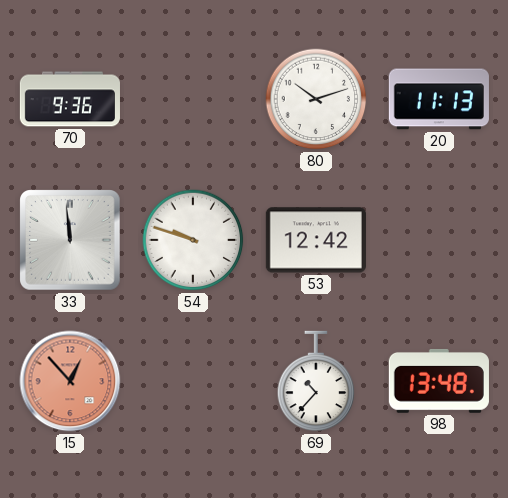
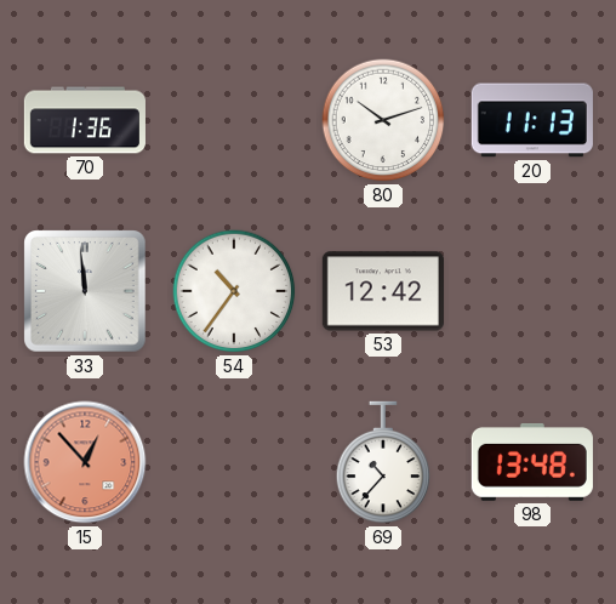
70: 9:36 -> 1:36 (85, 120)
54: 9:48 -> 10:36 (234, 291)
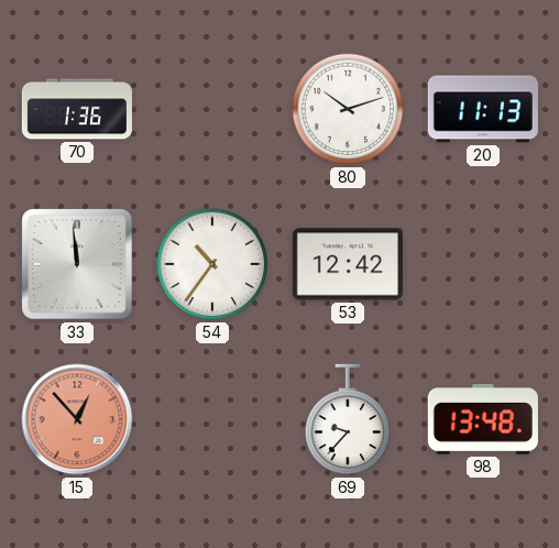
69: 10:37 -> 9:37 (348, 419)
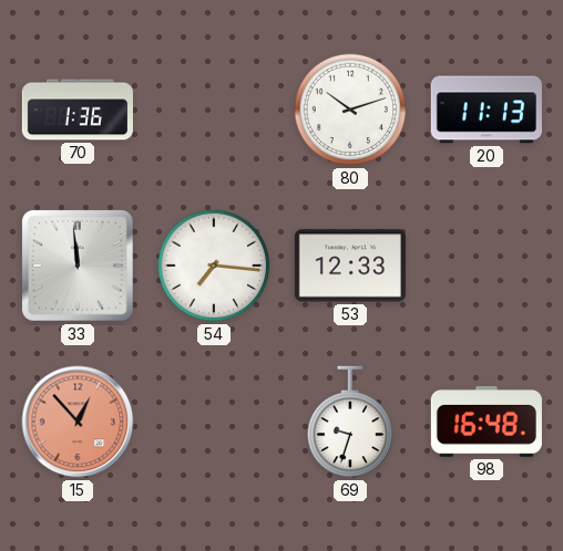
54: 10:36 -> 7:16 (214, 266)
53: 12:42 -> 12:33 (350, 266)
69: 9:37 -> 9:33 (350, 422)
98: 13:48 -> 16:48 (487, 422)
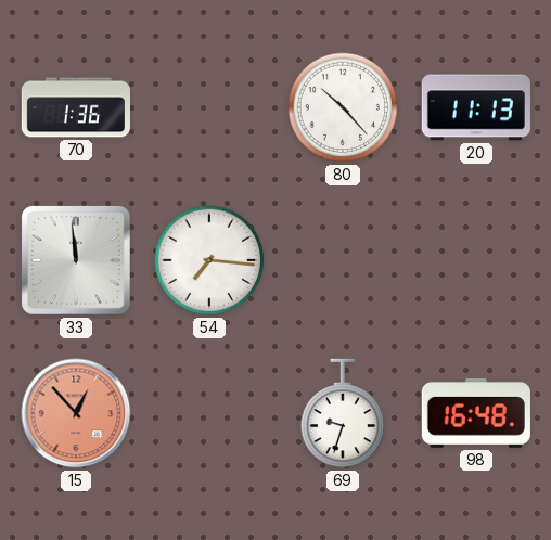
80: 10:12 -> 10:23 (343, 107)
53: 12:33 -> none (350, 266)
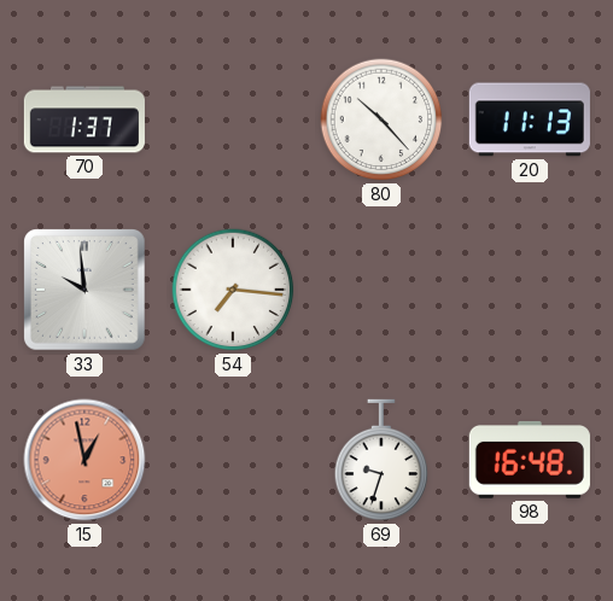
70: 1:36 -> 1:37 (84, 119)
33: 11:59 -> 9:59 (86, 291)
15: 12:53 -> 12:58 (84, 460)
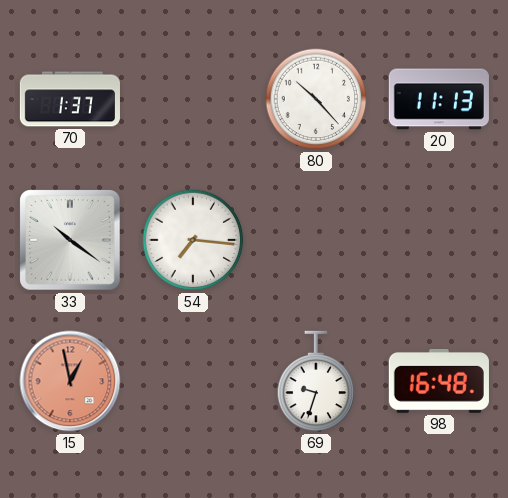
33: 9:59 -> 10:21 (71, 241)
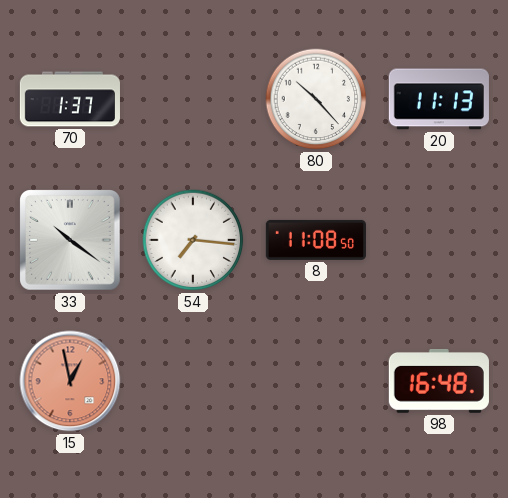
8: none -> 11:08 (316, 240)
69: 9:33 -> none (316, 381)
